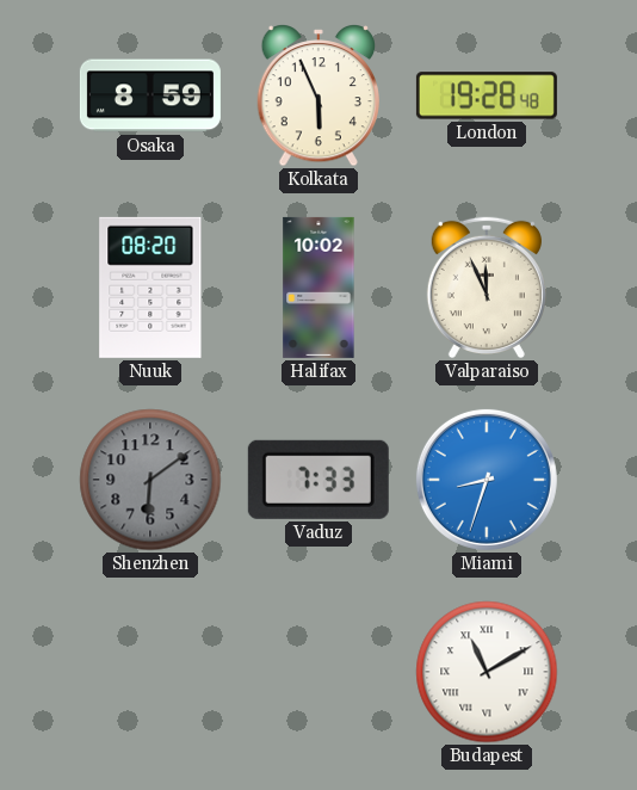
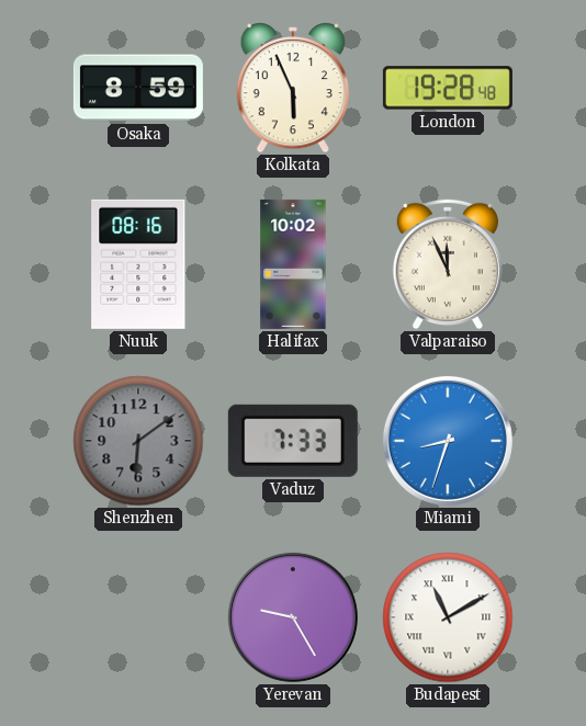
Nuuk: 08:20 -> 08:16 (138, 264)
Yerevan: none -> 9:25 (293, 617)
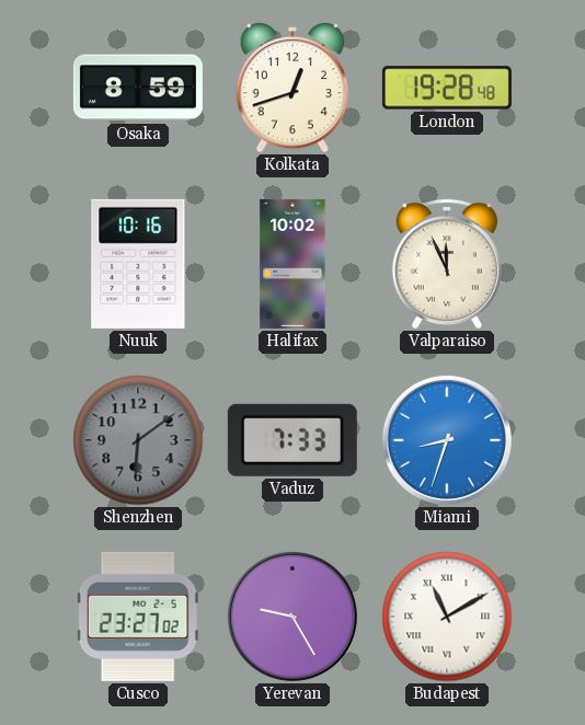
Kolkata: 5:56 -> 12:42 (291, 89)
Nuuk: 08:16 -> 10:16 (138, 264)
Cusco: none -> 23:27 (138, 617)
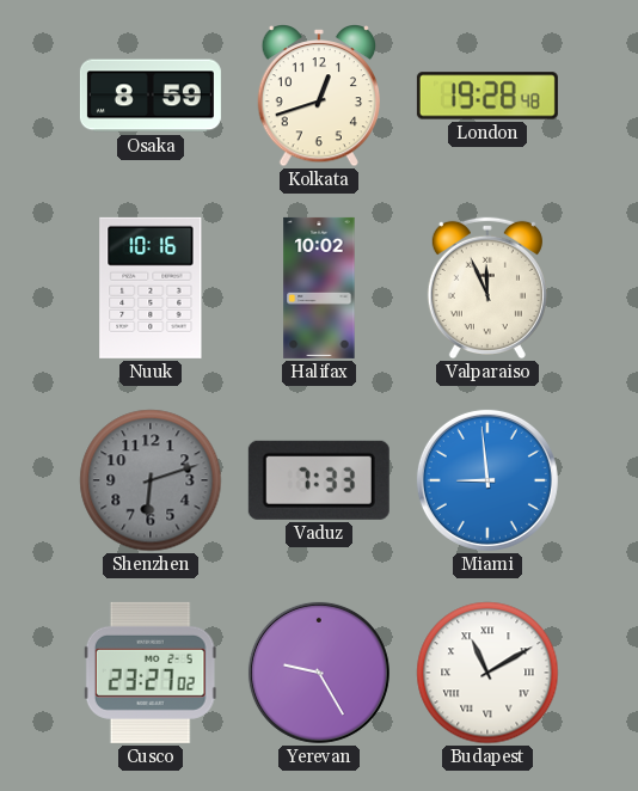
Shenzhen: 6:09 -> 6:12 (151, 480)
Miami: 8:33 -> 8:59 (487, 480)
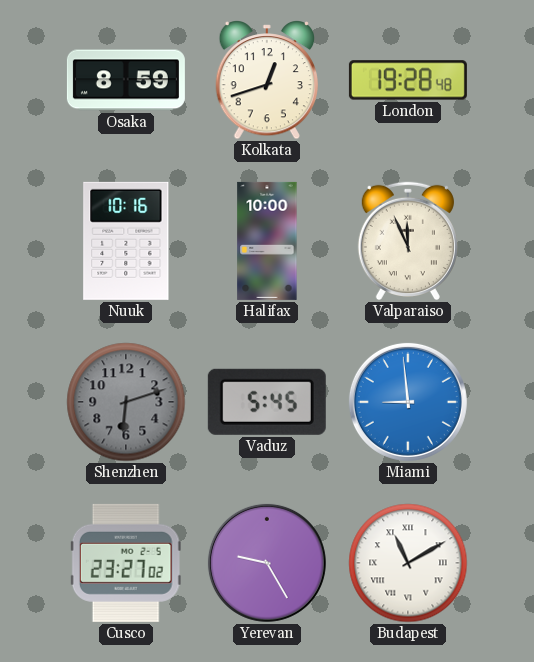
Halifax: 10:02 -> 10:00 (267, 241)
Vaduz: 7:33 -> 5:45 (267, 402)
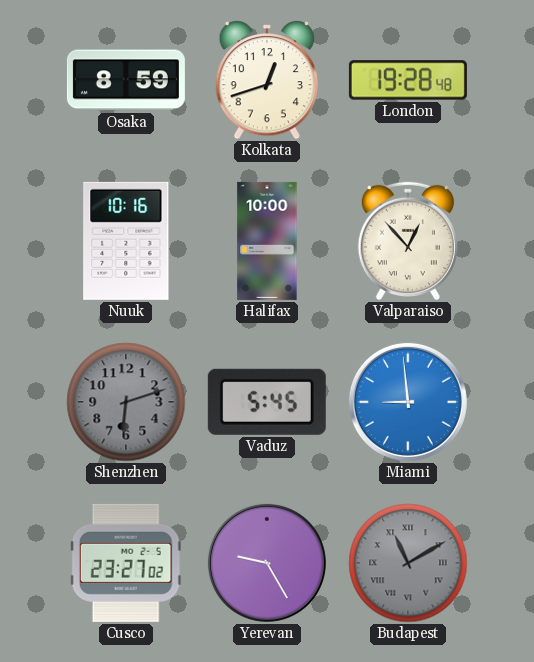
Valparaiso: 11:56 -> 12:53 (408, 241)
Budapest dial: white -> grey (408, 563)
